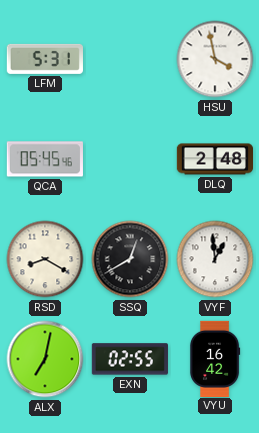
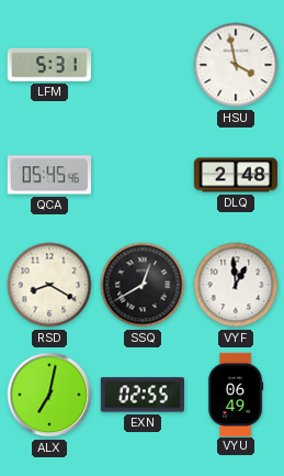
VYU: 16:42 -> 06:49 (236, 394)
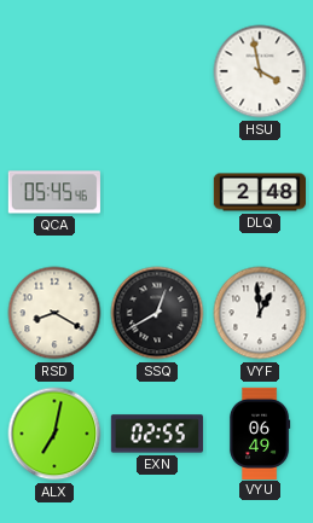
LFM: 5:31 -> none (49, 65)
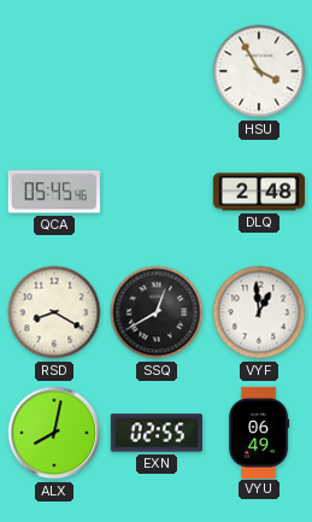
HSU: 3:58 -> 3:55 (259, 71)
ALX: 7:02 -> 8:02 (54, 433)
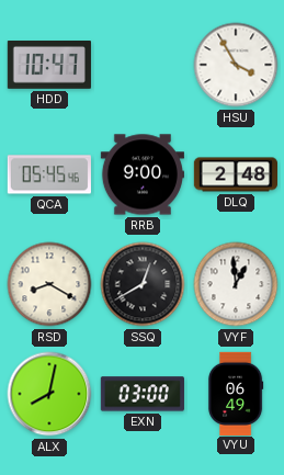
HDD: none -> 10:47 (49, 66)
RRB: none -> 9:00 (143, 174)
EXN: 02:55 -> 03:00 (143, 394)
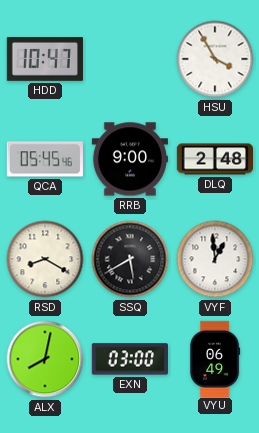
SSQ: 12:40 -> 5:40 (130, 259)
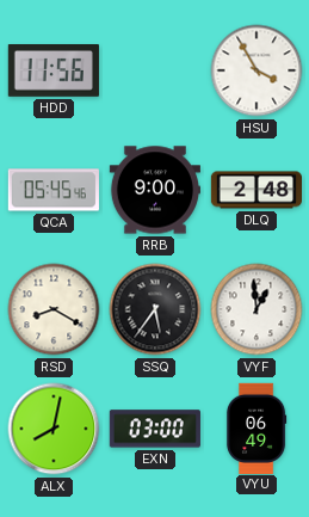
HDD: 10:47 -> 11:56 (54, 72)
SSQ: 5:40 -> 5:36 (155, 309)
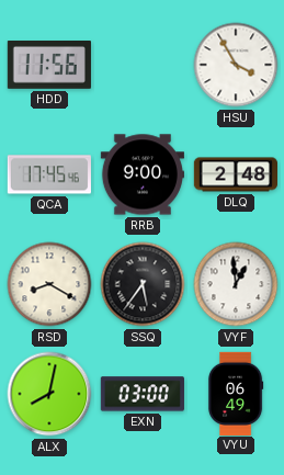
QCA: 05:45 -> 17:45 (49, 174)
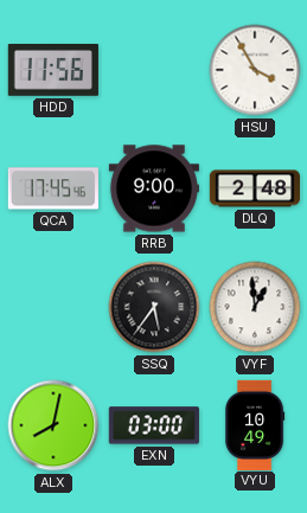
RSD: 8:20 -> none (49, 284)
VYU: 06:49 -> 10:49 (255, 424)
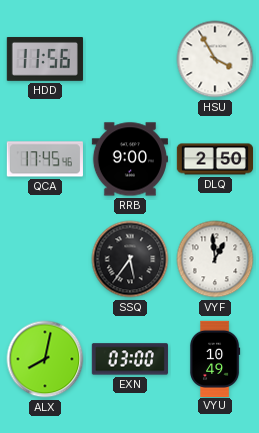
DLQ: 2:48 -> 2:50 (214, 159)
